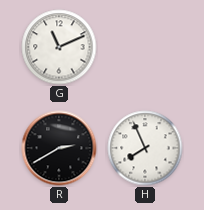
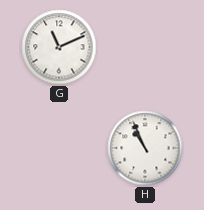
R: 2:40 -> none (59, 148)
H: 7:56 -> 10:56 (145, 148)
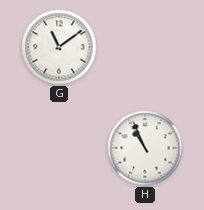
G: 11:11 -> 11:09 (59, 47)
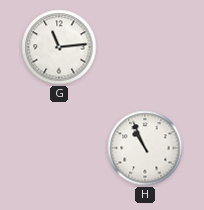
G: 11:09 -> 11:14 (59, 47)
